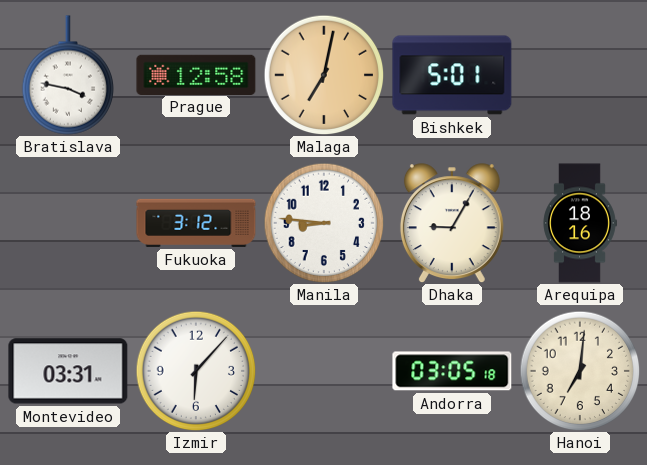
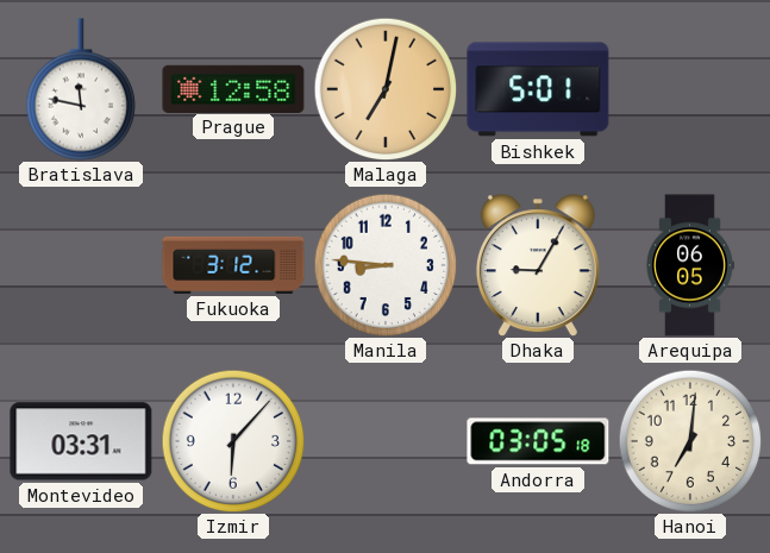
Bratislava: 3:47 -> 11:47 (80, 89)
Arequipa: 18:16 -> 06:05 (690, 265)
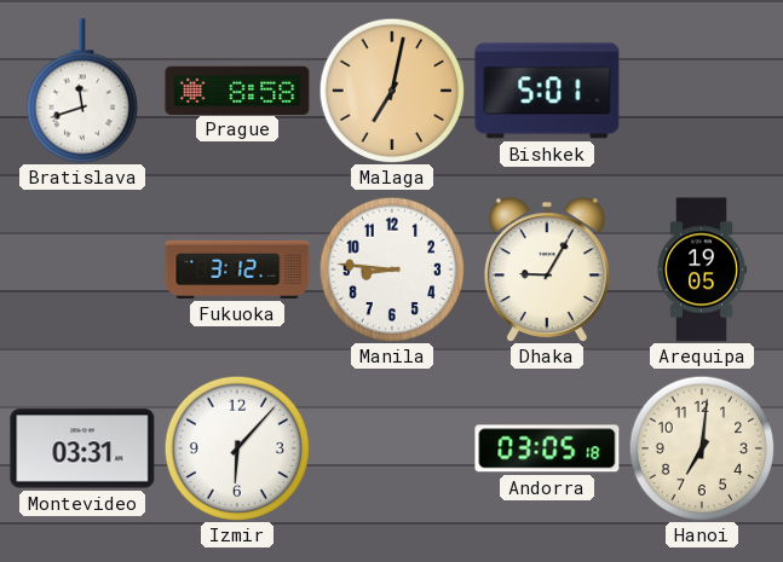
Bratislava: 11:47 -> 11:42 (81, 91)
Prague: 12:58 -> 8:58 (237, 89)
Arequipa: 06:05 -> 19:05 (702, 270)
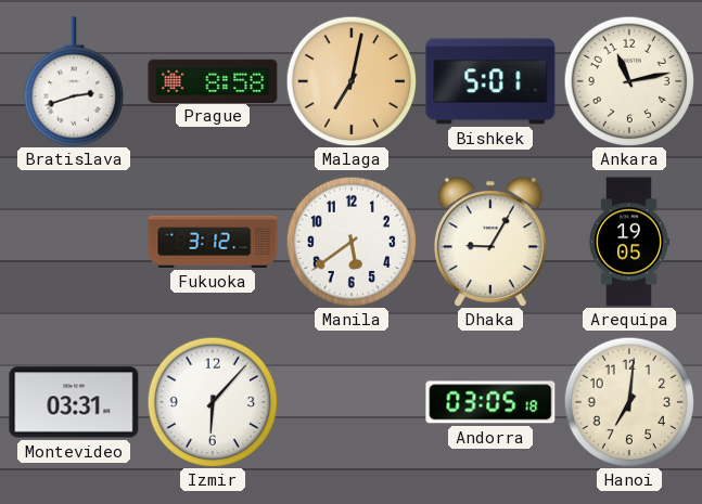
Bratislava: 11:42 -> 2:42 (73, 81)
Ankara: none -> 11:13 (629, 81)
Manila: 8:46 -> 5:39 (352, 242)
